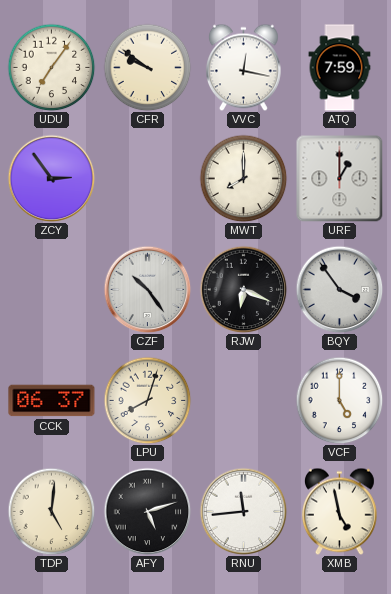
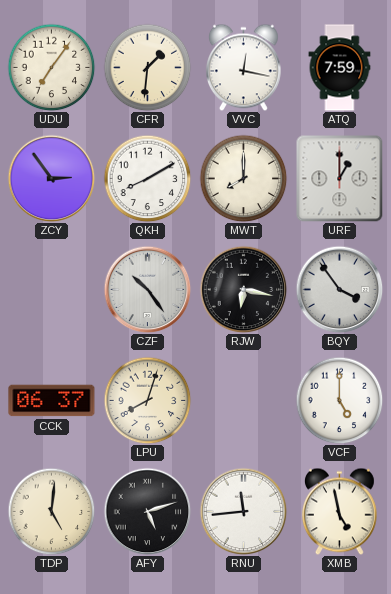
CFR: 9:51 -> 1:31 (147, 67)
QKH: none -> 8:10 (147, 178)
RJW: 6:19 -> 6:17 (243, 289)
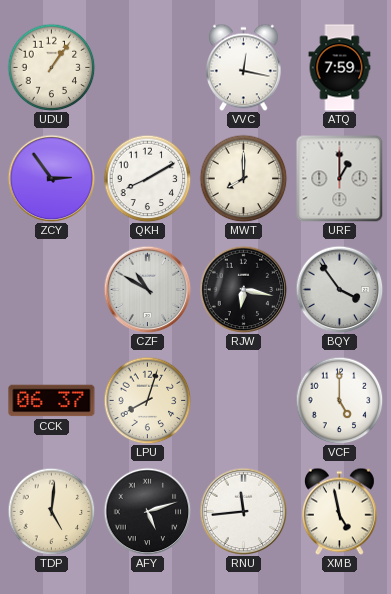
UDU: 7:06 -> 1:06 (51, 67)
CFR: 1:31 -> none (147, 67)
CZF: 10:24 -> 10:50 (147, 289)
